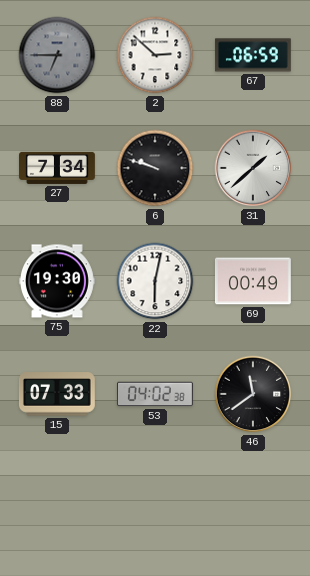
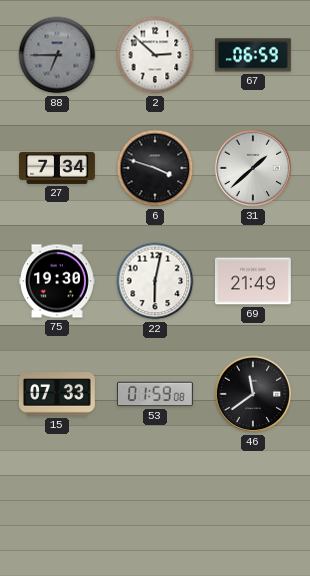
6: 9:48 -> 3:48 (155, 168)
69: 00:49 -> 21:49 (253, 281)
53: 04:02 -> 01:59 (155, 394)
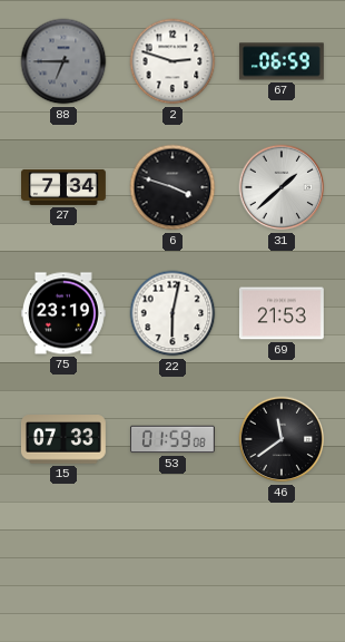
2: 2:52 -> 2:48 (172, 61)
75: 19:30 -> 23:19 (63, 313)
69: 21:49 -> 21:53 (282, 313)
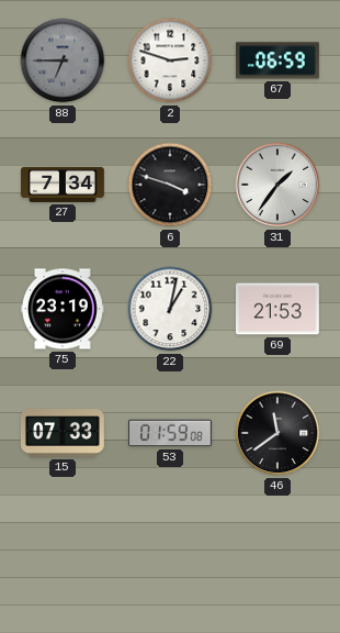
31: 1:38 -> 1:36 (277, 185)
22: 6:02 -> 1:02 (170, 309)
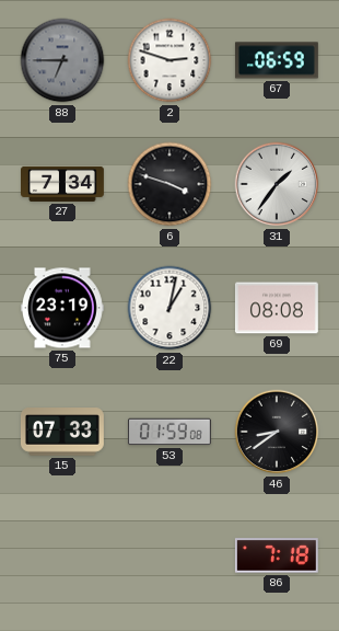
69: 21:53 -> 08:08 (277, 308)
46: 11:39 -> 8:39 (277, 432)
86: none -> 7:18 (277, 555)
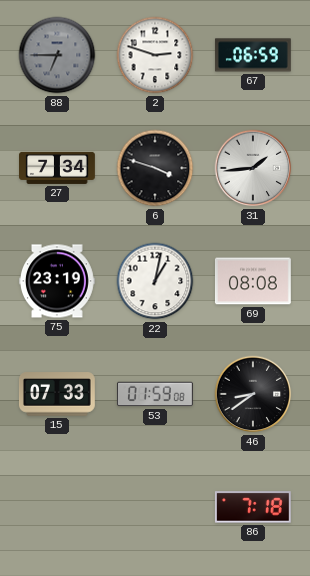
31: 1:36 -> 1:44 (253, 168)
